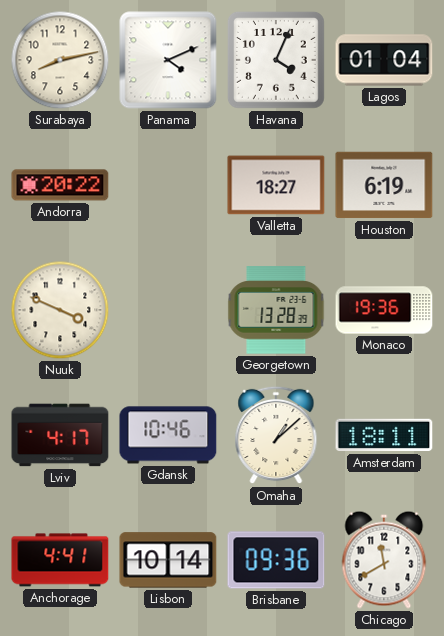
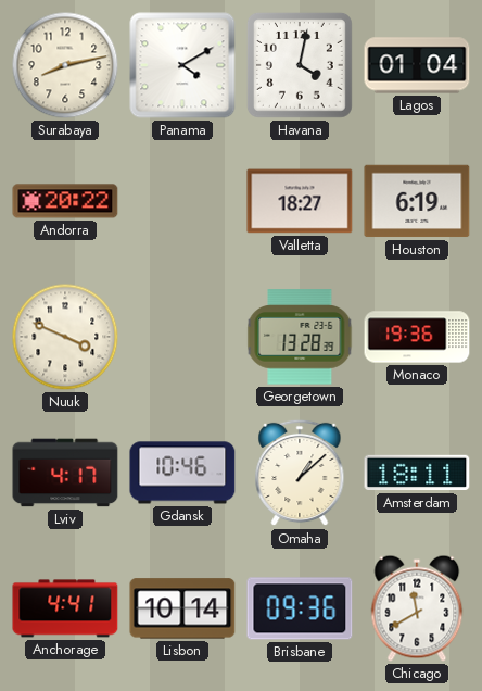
Panama: 4:11 -> 4:10 (182, 65)
Havana: 4:04 -> 4:02 (300, 65)
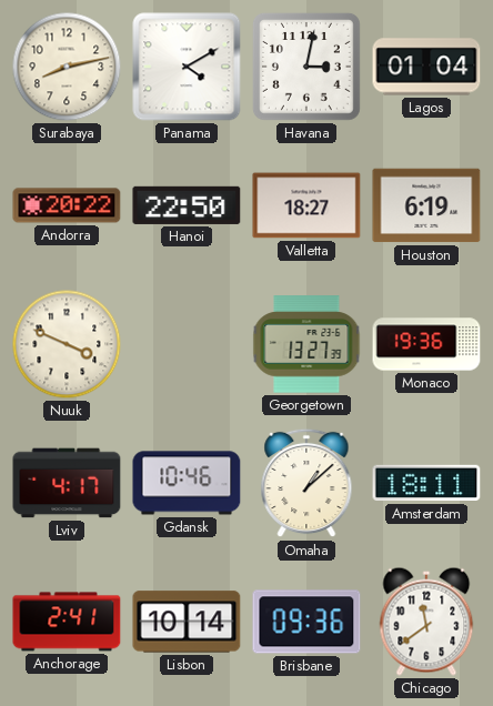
Havana: 4:02 -> 3:02 (306, 67)
Hanoi: none -> 22:50 (187, 205)
Georgetown: 13:28 -> 13:27 (306, 344)
Anchorage: 4:41 -> 2:41 (67, 622)
Chicago: 11:40 -> 11:39 (426, 622)
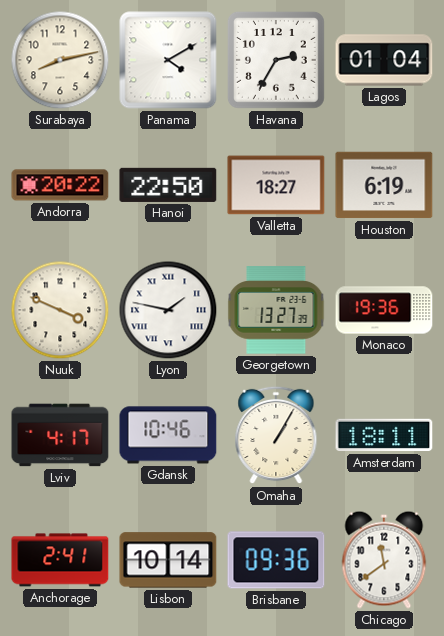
Havana: 3:02 -> 2:35 (276, 60)
Lyon: none -> 1:47 (168, 310)
Omaha: 1:08 -> 1:05 (276, 435)
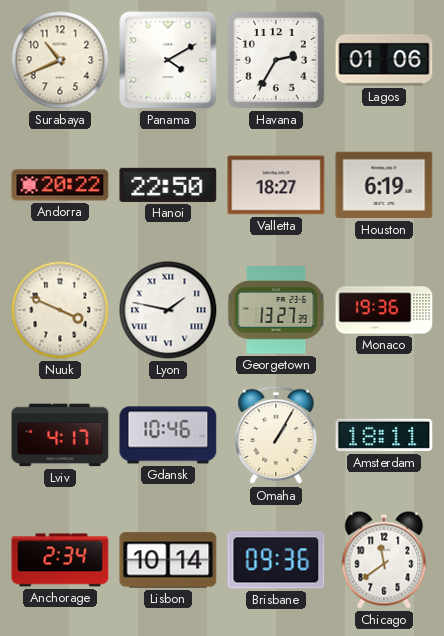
Surabaya: 8:13 -> 10:41 (60, 60)
Lagos: 01:04 -> 01:06 (384, 60)
Anchorage: 2:41 -> 2:34 (60, 560)
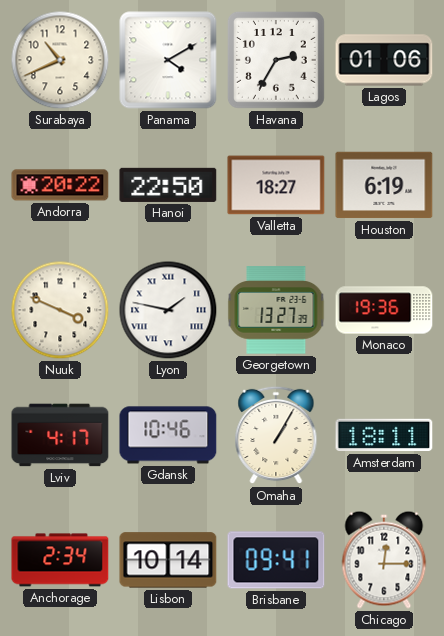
Brisbane: 09:36 -> 09:41 (276, 560)
Chicago: 11:39 -> 12:15 (384, 560)
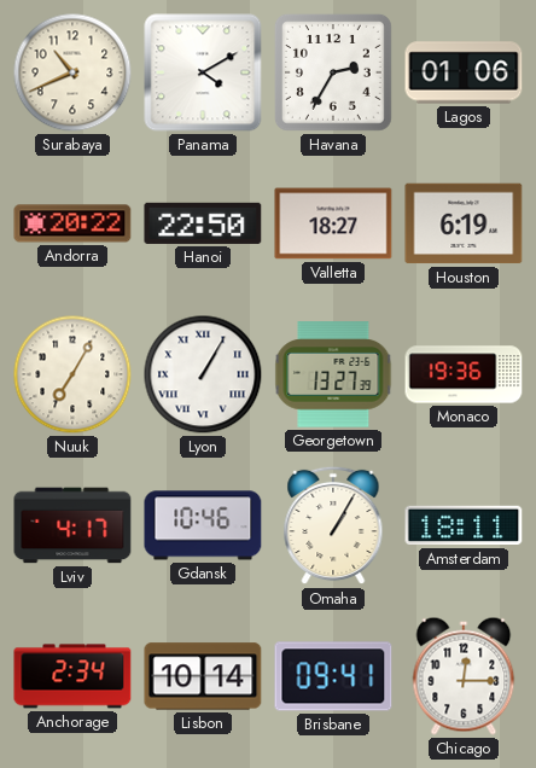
Nuuk: 3:49 -> 7:05 (72, 374)
Lyon: 1:47 -> 1:05 (203, 374)
